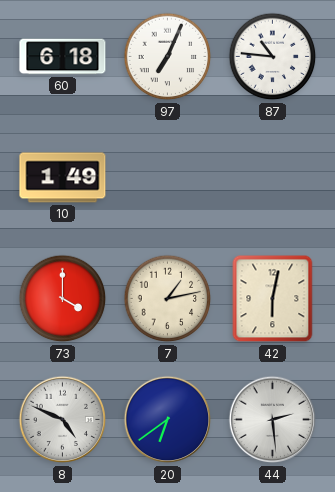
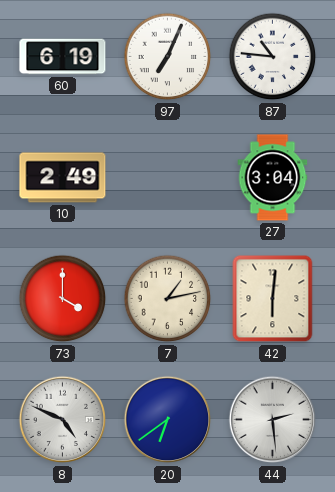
60: 6:18 -> 6:19 (63, 57)
10: 1:49 -> 2:49 (63, 178)
27: none -> 3:04 (273, 178)
42: 6:02 -> 6:01 (273, 299)
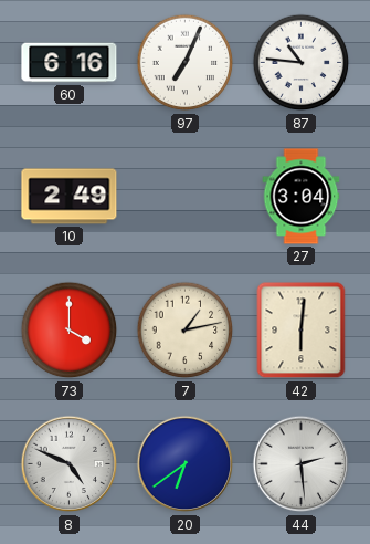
60: 6:19 -> 6:16 (70, 63)
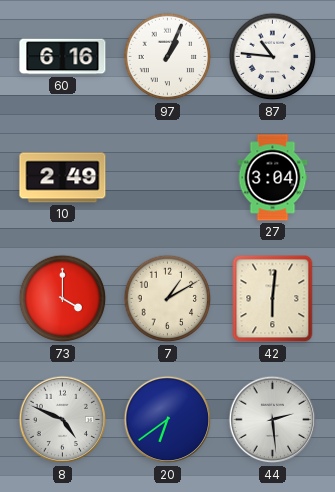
97: 7:04 -> 1:04 (168, 57)
7: 1:13 -> 1:10 (168, 299)
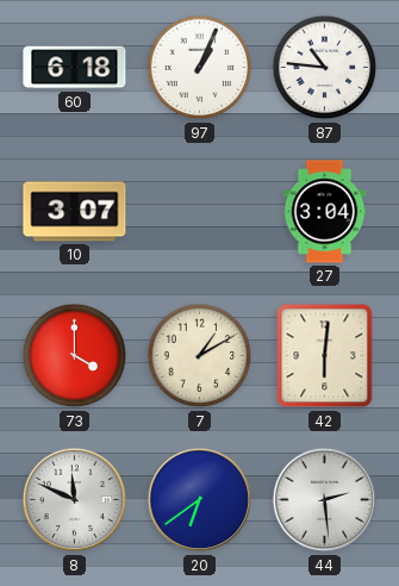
60: 6:16 -> 6:18 (75, 68)
10: 2:49 -> 3:07 (75, 212)
8: 4:49 -> 11:49 (75, 500)
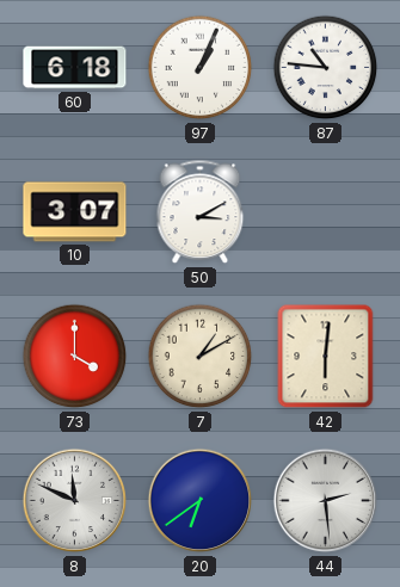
50: none -> 3:10 (201, 212)
27: 3:04 -> none (325, 212)
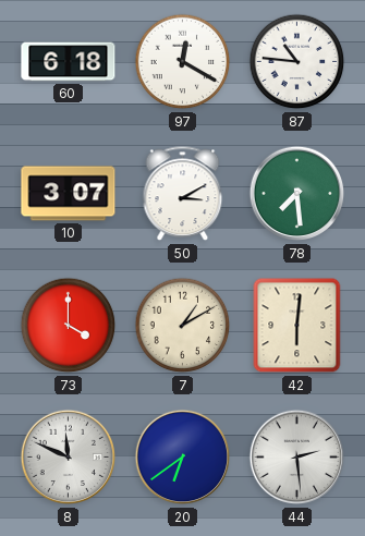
97: 1:04 -> 12:20 (183, 62)
78: none -> 7:29 (297, 194)
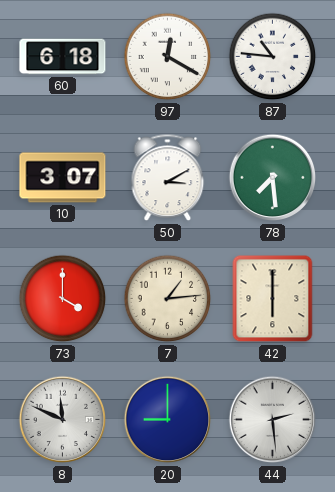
7: 1:10 -> 1:14 (168, 299)
42: 6:01 -> 6:00 (273, 299)
20: 6:39 -> 9:00 (168, 420)
